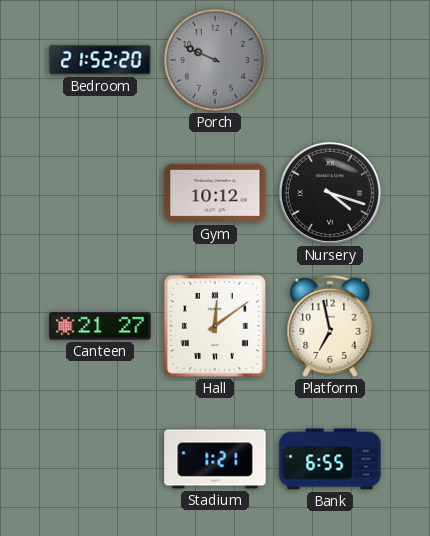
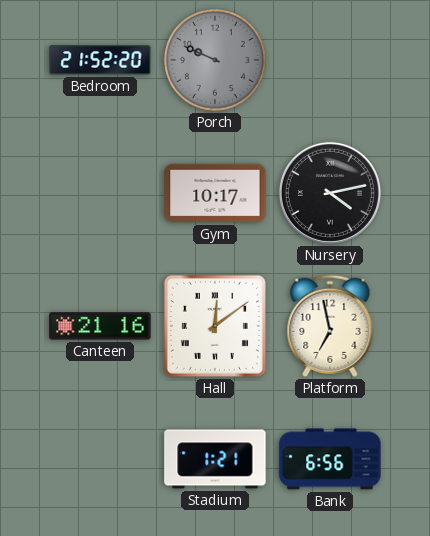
Gym: 10:12 -> 10:17 (215, 193)
Nursery: 4:18 -> 4:13 (330, 193)
Canteen: 21:27 -> 21:16 (100, 326)
Bank: 6:55 -> 6:56 (330, 459)
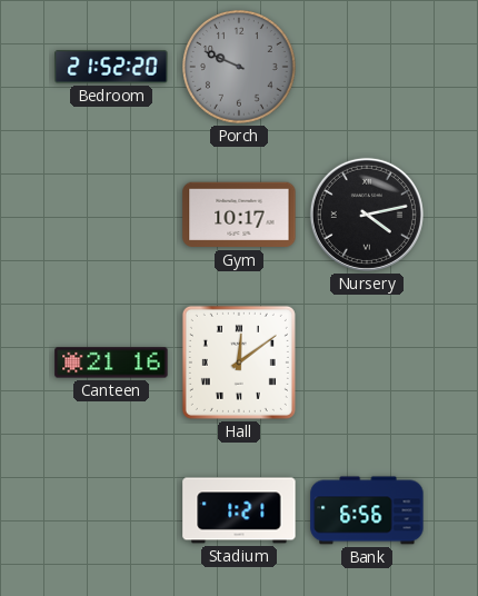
Platform: 6:58 -> none (330, 326)
